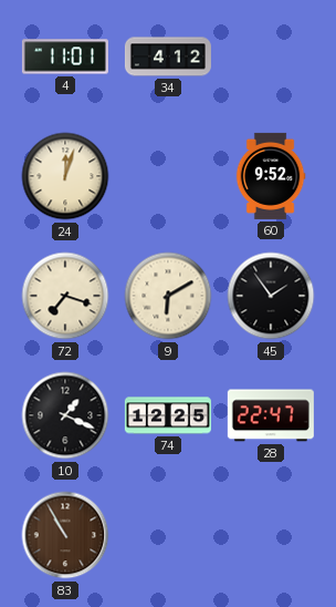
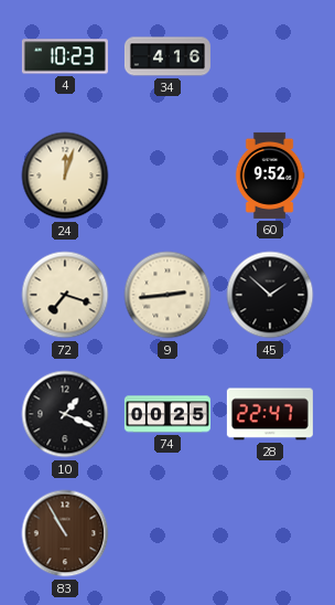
4: 11:01 -> 10:23 (65, 56)
34: 4:12 -> 4:16 (167, 56)
9: 6:10 -> 2:44 (167, 295)
45: 1:54 -> 1:52 (270, 295)
74: 12:25 -> 00:25 (167, 414)
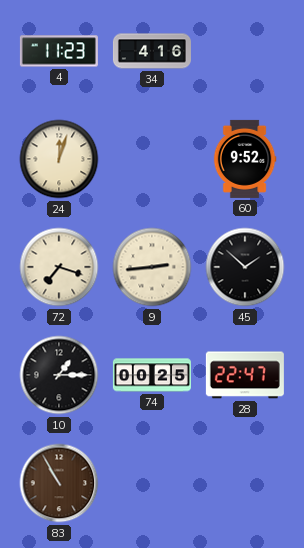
4: 10:23 -> 11:23 (59, 51)
10: 1:19 -> 1:15 (59, 375)
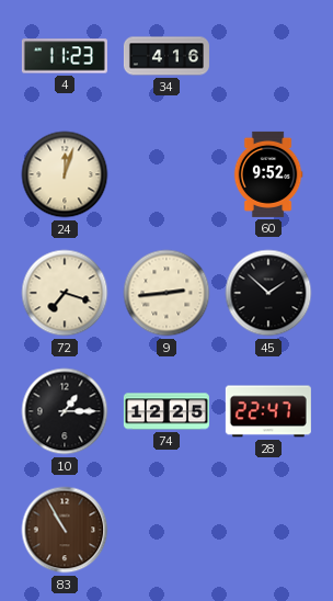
74: 00:25 -> 12:25 (166, 411)
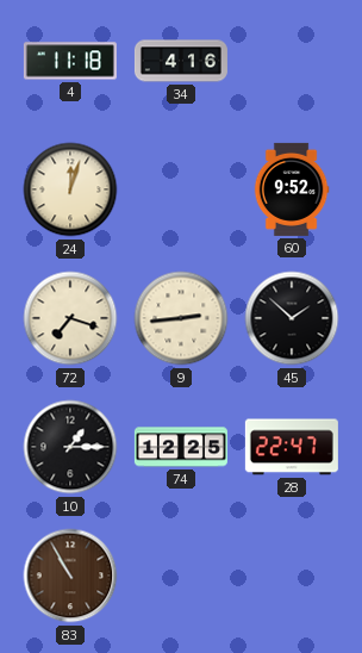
4: 11:23 -> 11:18 (70, 61)
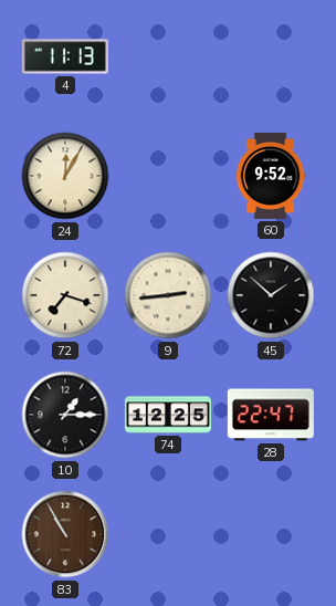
4: 11:18 -> 11:13 (65, 56)
34: 4:16 -> none (181, 61)
24: 12:03 -> 12:05 (65, 176)
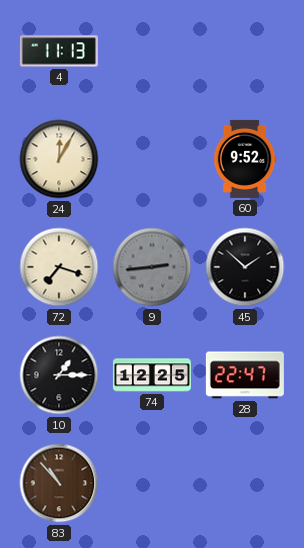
9 dial: cream -> grey (152, 267)
83: 10:55 -> 10:53 (59, 483)
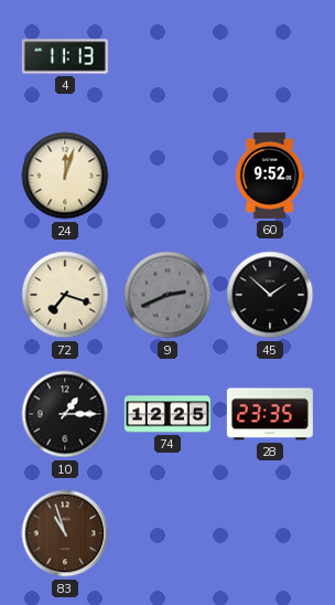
24: 12:05 -> 12:03 (65, 176)
9: 2:44 -> 2:41 (167, 295)
28: 22:47 -> 23:35 (270, 414)
83: 10:53 -> 10:57 (65, 533)
